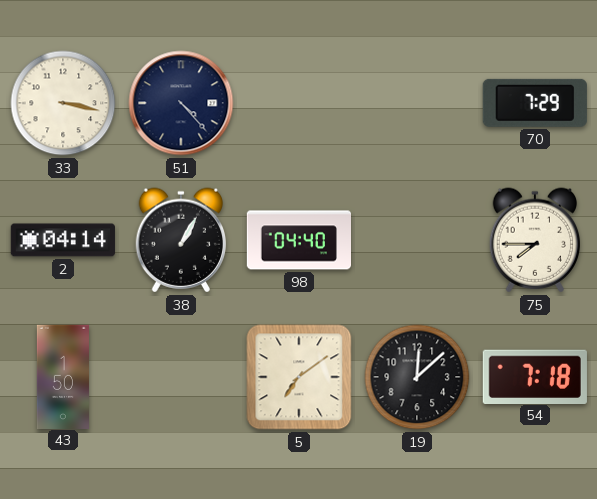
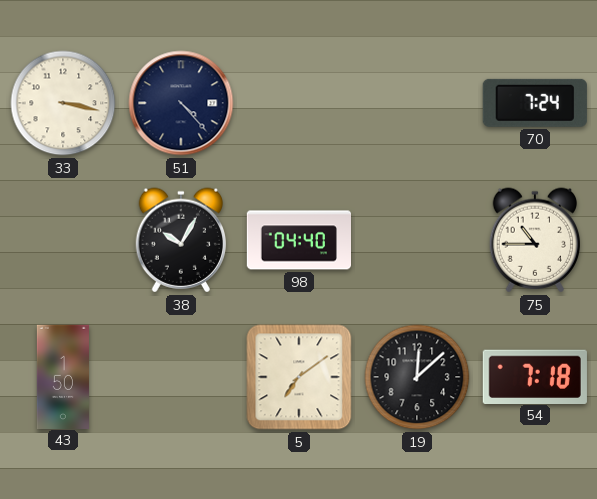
70: 7:29 -> 7:24 (535, 103)
2: 04:14 -> none (63, 240)
38: 1:05 -> 10:05 (180, 240)
75: 7:45 -> 10:45 (534, 240)
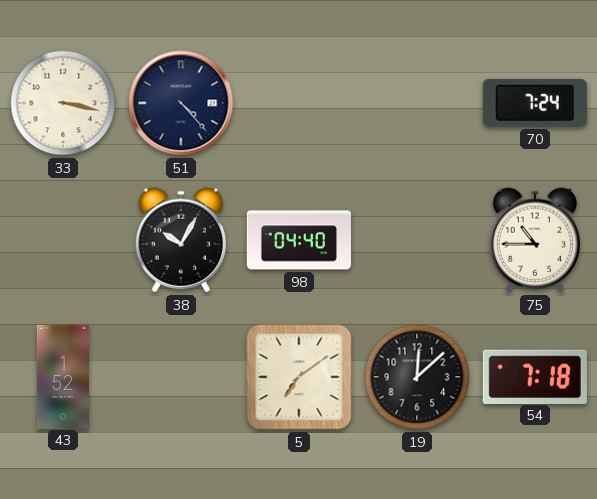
43: 1:50 -> 1:52 (63, 376)
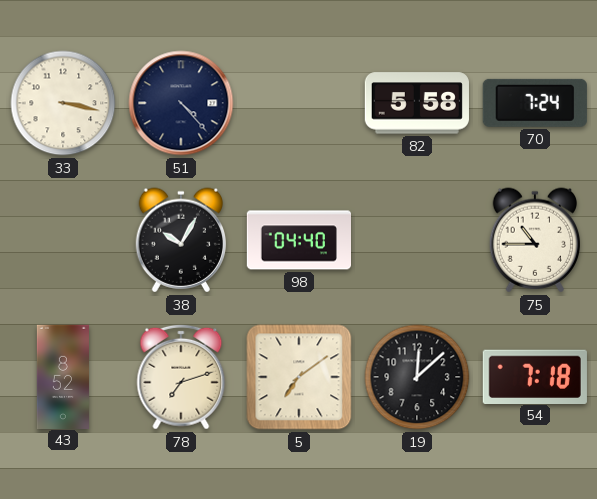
82: none -> 5:58 (417, 103)
43: 1:52 -> 8:52 (63, 376)
78: none -> 7:12 (181, 377)
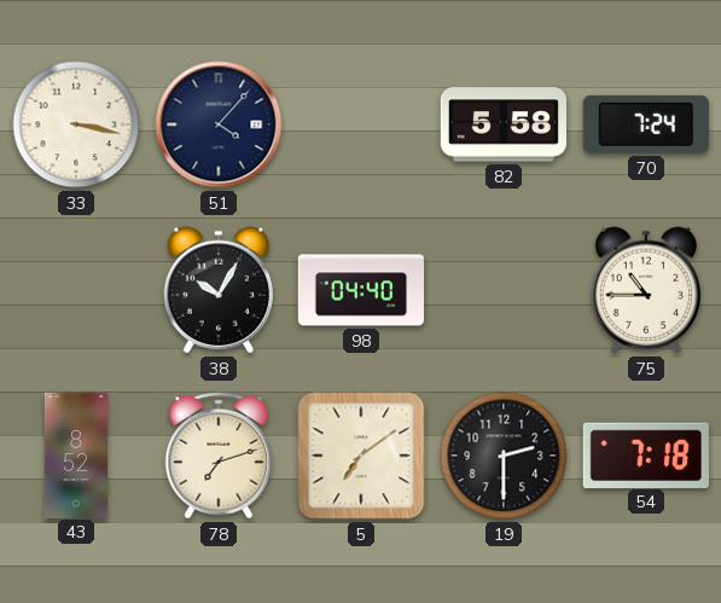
51: 4:23 -> 4:07 (219, 124)
19: 12:08 -> 2:30 (504, 456)
